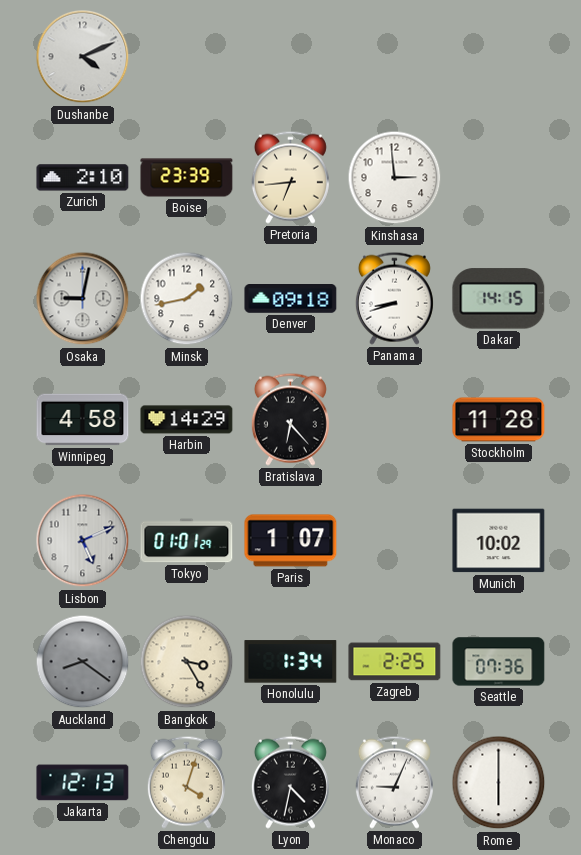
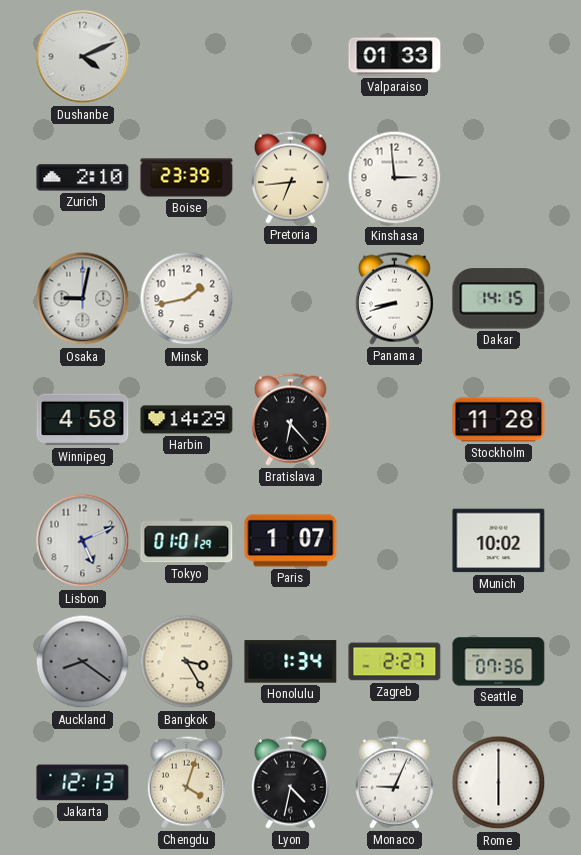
Valparaiso: none -> 01:33 (395, 57)
Denver: 09:18 -> none (291, 299)
Zagreb: 2:25 -> 2:27 (395, 662)
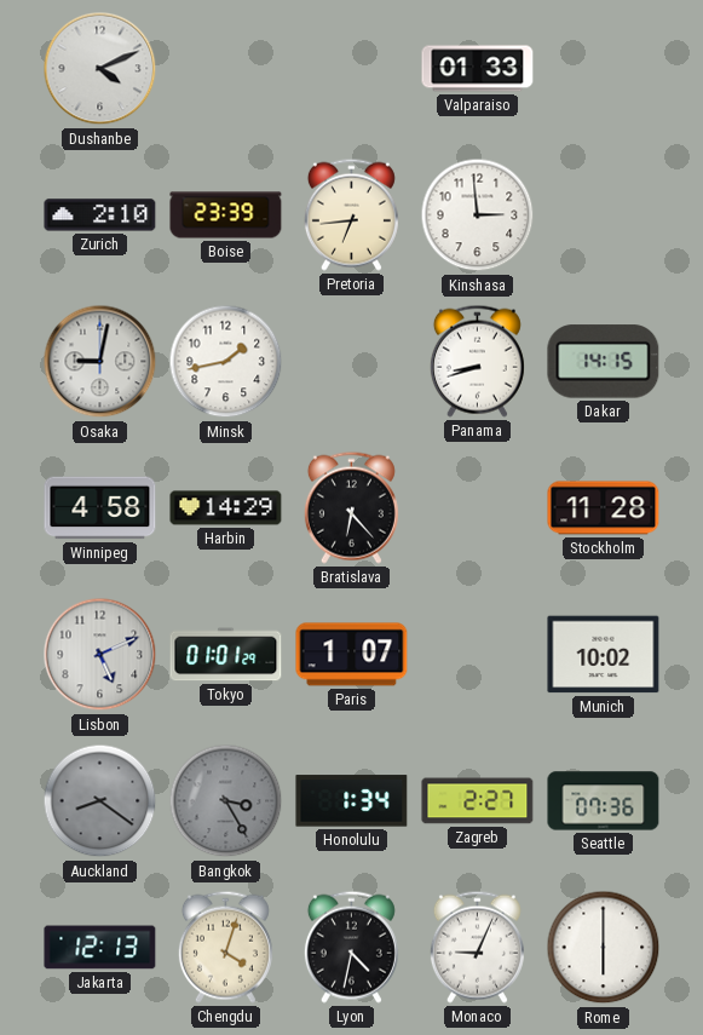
Bangkok dial: cream -> grey (226, 801)
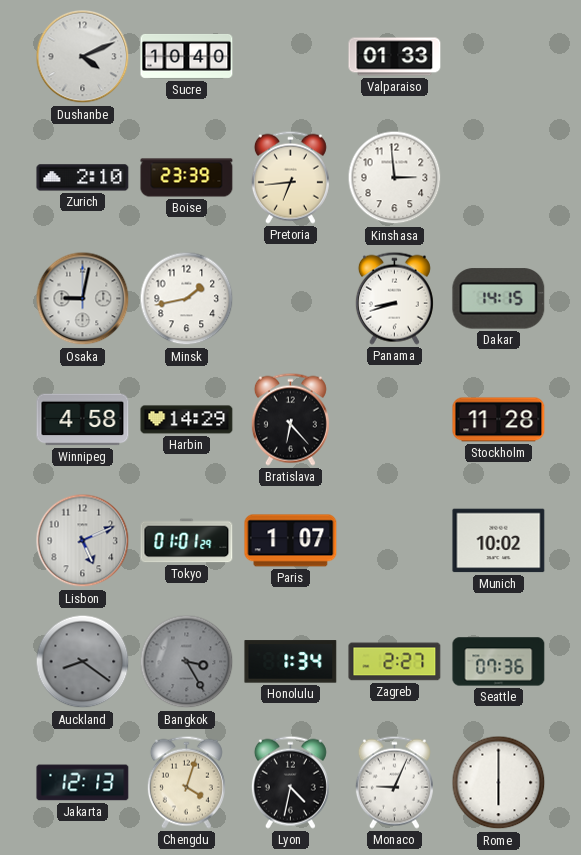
Sucre: none -> 10:40 (187, 56)
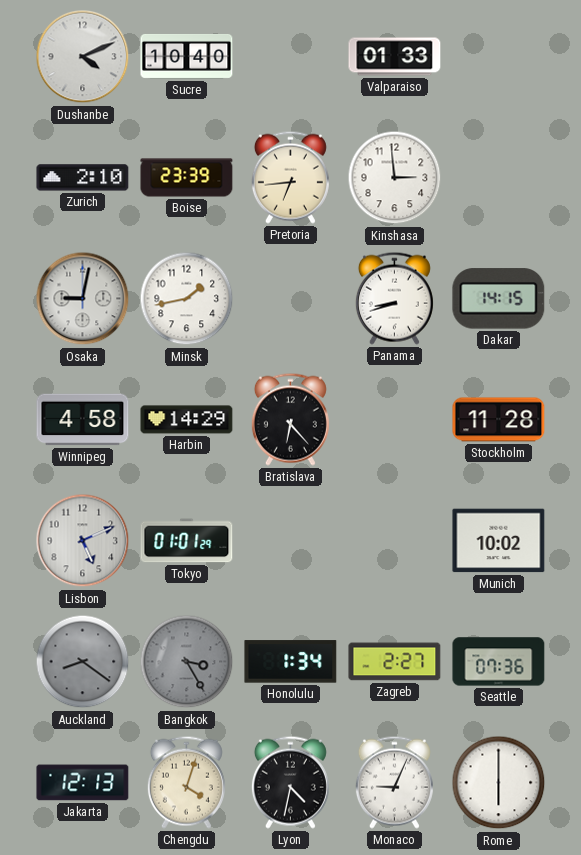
Paris: 1:07 -> none (291, 541)
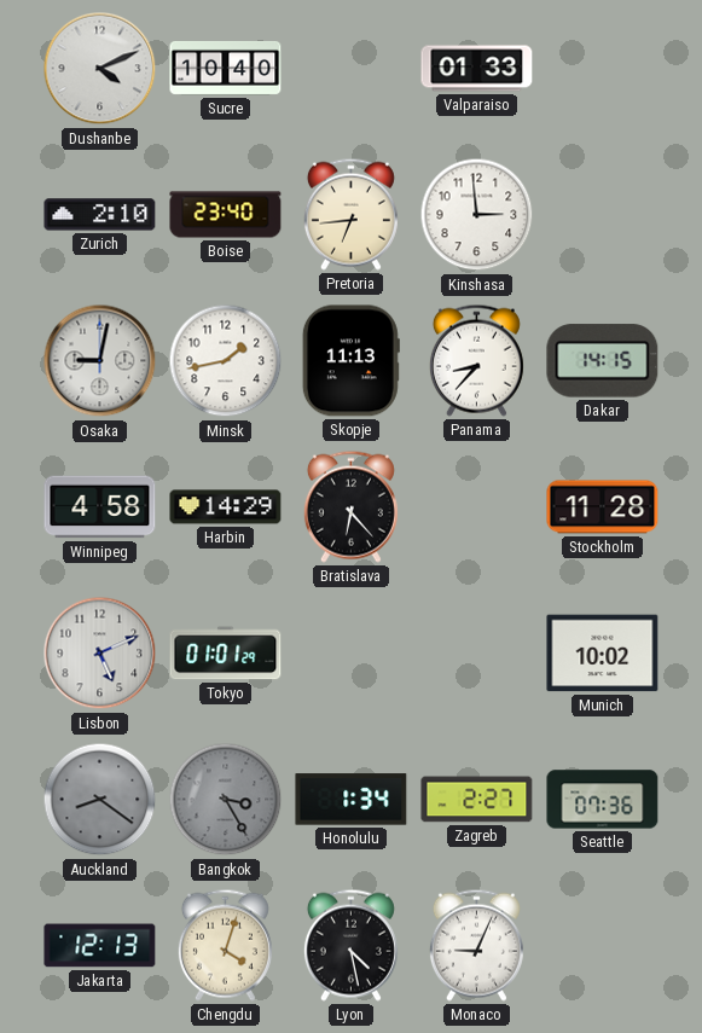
Boise: 23:39 -> 23:40 (226, 215)
Skopje: none -> 11:13 (350, 361)
Panama: 8:42 -> 8:37 (476, 360)
Lyon: 4:32 -> 4:28 (350, 945)
Rome: 6:00 -> none (499, 783)
